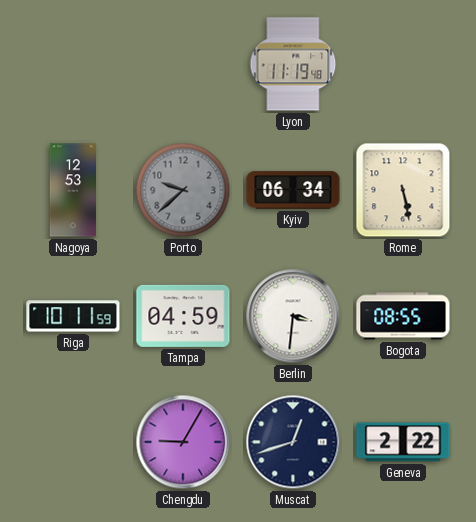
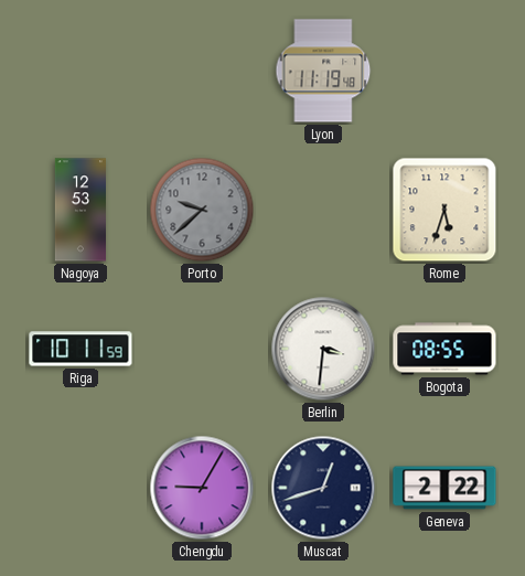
Kyiv: 06:34 -> none (293, 190)
Rome: 5:28 -> 5:33 (444, 210)
Tampa: 04:59 -> none (183, 316)
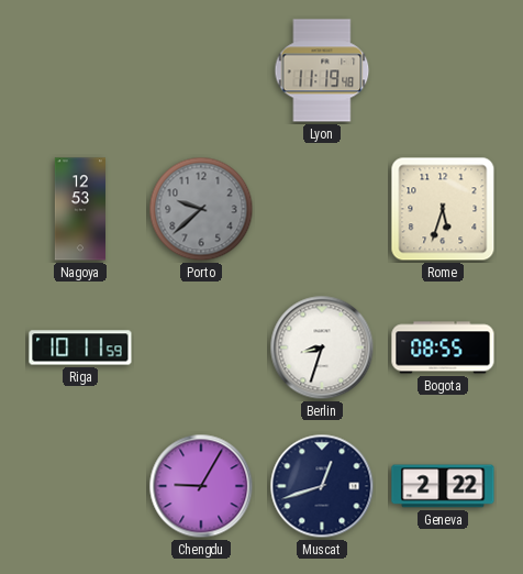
Berlin: 3:31 -> 8:33 (322, 347)
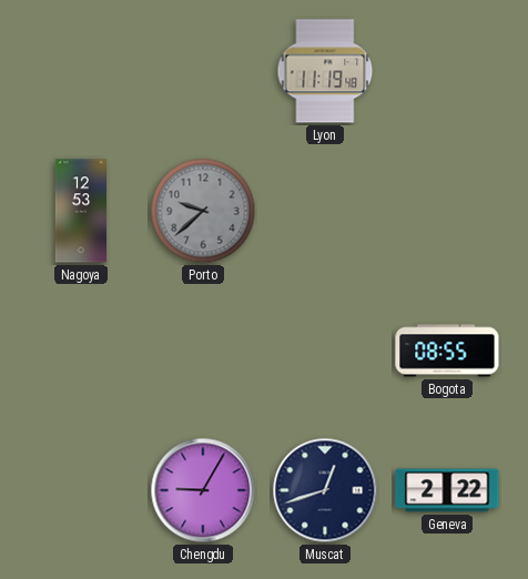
Rome: 5:33 -> none (443, 209)
Riga: 10:11 -> none (80, 347)
Berlin: 8:33 -> none (322, 347)
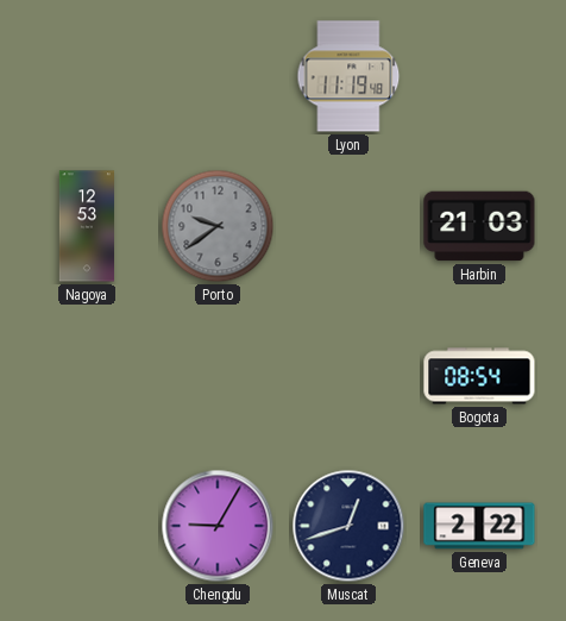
Porto: 9:38 -> 9:39 (218, 226)
Harbin: none -> 21:03 (479, 226)
Bogota: 08:55 -> 08:54 (479, 376)
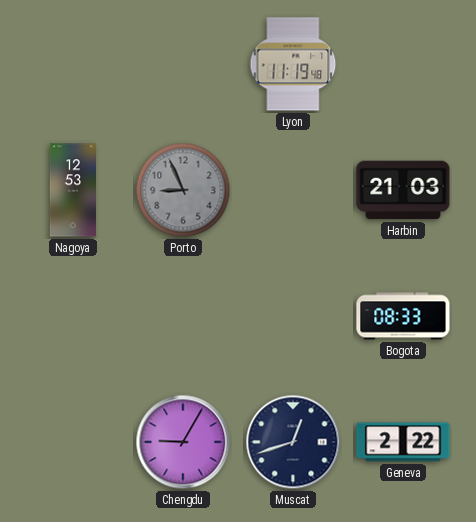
Porto: 9:39 -> 8:56 (183, 190)
Bogota: 08:54 -> 08:33 (403, 316)
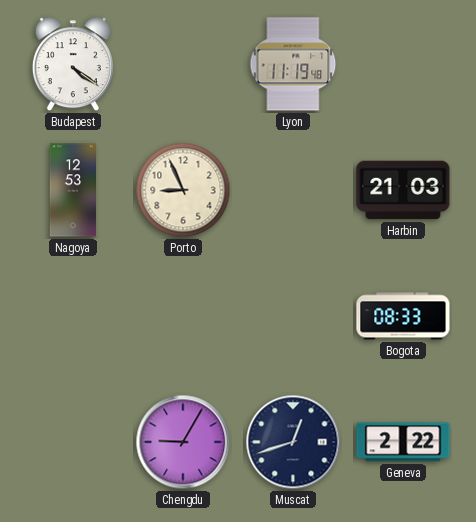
Budapest: none -> 4:21 (73, 65)
Porto dial: grey -> cream (183, 190)
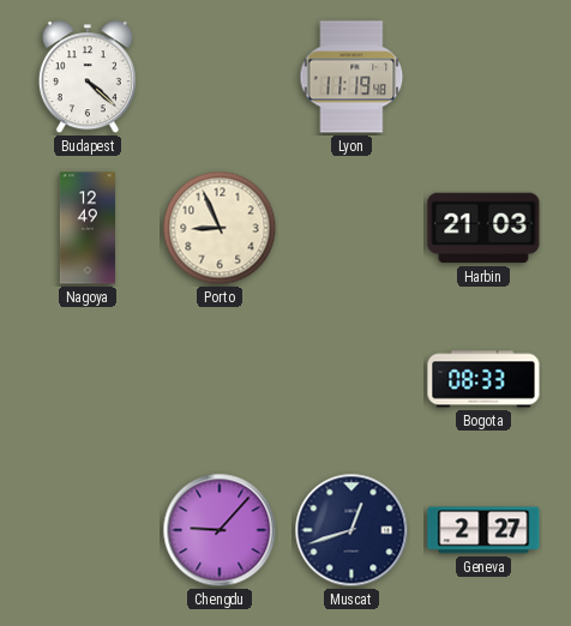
Budapest: 4:21 -> 4:22 (88, 78)
Nagoya: 12:53 -> 12:49 (86, 228)
Chengdu: 9:05 -> 9:07 (220, 530)
Geneva: 2:22 -> 2:27 (483, 530)
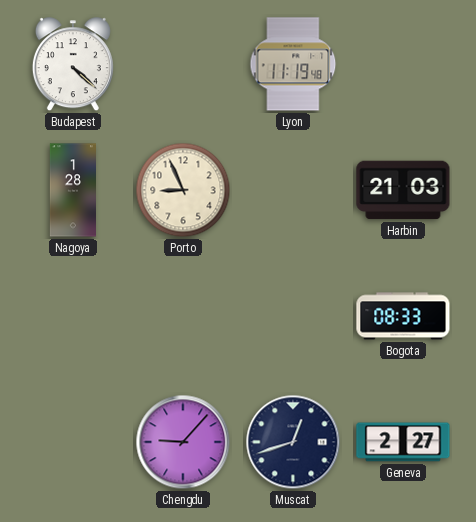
Nagoya: 12:49 -> 1:28 (72, 190)
